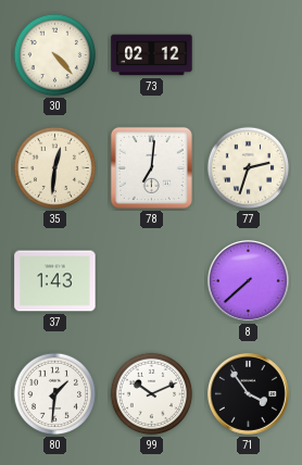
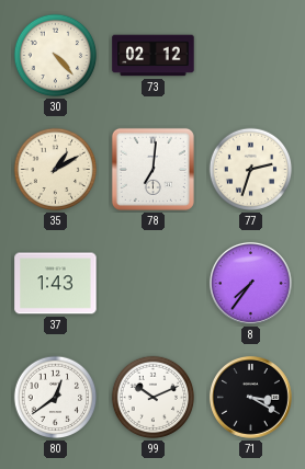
35: 12:31 -> 1:10 (56, 170)
8: 7:38 -> 7:36 (250, 283)
80: 1:31 -> 12:39 (56, 398)
71: 3:54 -> 3:20 (250, 397)
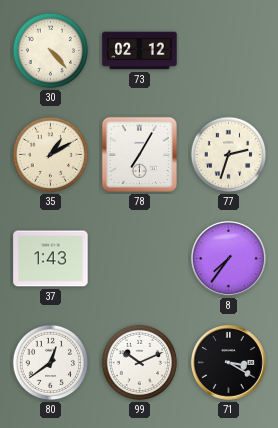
78: 7:01 -> 7:05 (139, 154)
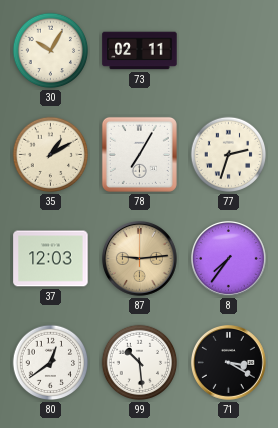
30: 4:23 -> 10:05 (51, 51)
73: 02:12 -> 02:11 (140, 51)
37: 1:43 -> 12:03 (51, 259)
87: none -> 9:14 (139, 258)
99: 10:11 -> 10:29 (140, 363)
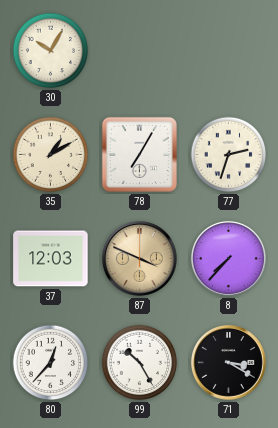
73: 02:11 -> none (140, 51)
87: 9:14 -> 3:49 (139, 258)
8: 7:36 -> 7:37 (228, 258)
80: 12:39 -> 12:37 (51, 363)
99: 10:29 -> 10:25 (140, 363)
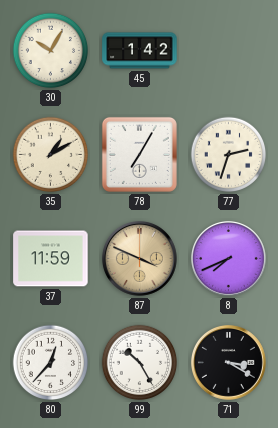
45: none -> 1:42 (140, 51)
37: 12:03 -> 11:59 (51, 259)
8: 7:37 -> 7:41 (228, 258)
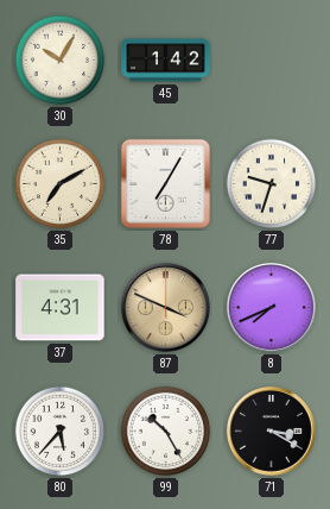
35: 1:10 -> 7:10 (61, 184)
77: 2:33 -> 9:33 (272, 184)
37: 11:59 -> 4:31 (61, 308)
80: 12:37 -> 5:37 (61, 432)
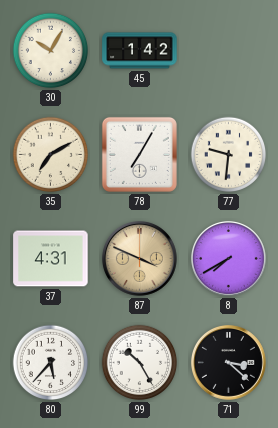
77: 9:33 -> 9:31 (229, 155)
8: 7:41 -> 7:40 (228, 258)
71: 3:20 -> 3:22 (228, 362)
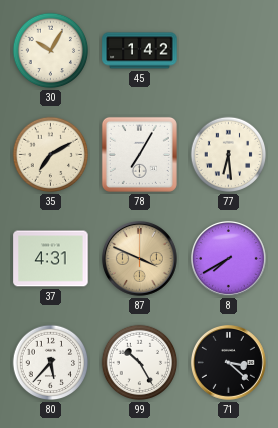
77: 9:31 -> 6:29 (229, 155)
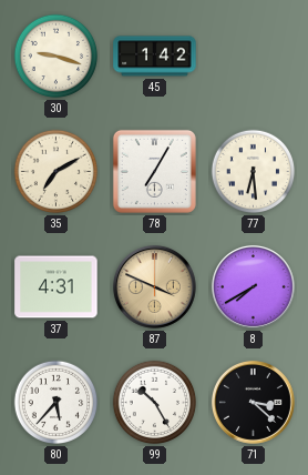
30: 10:05 -> 9:18 (57, 57)
